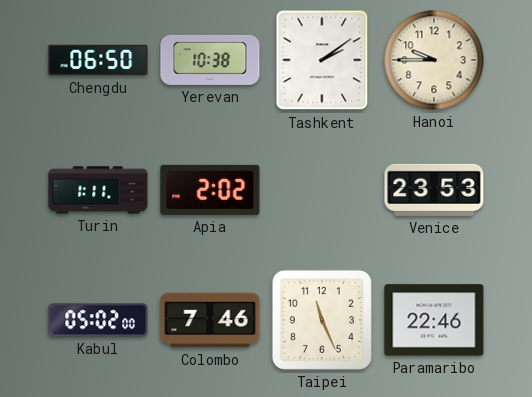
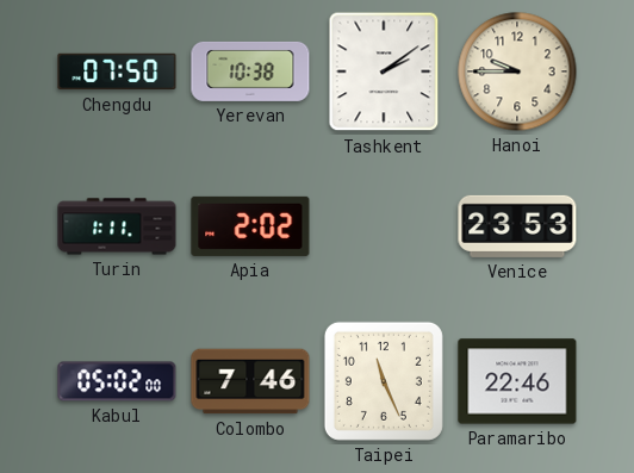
Chengdu: 06:50 -> 07:50 (117, 71)
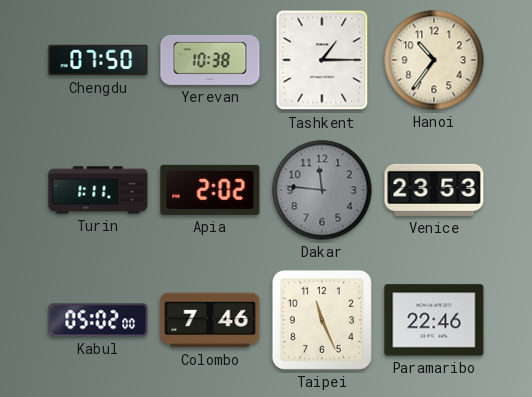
Tashkent: 2:09 -> 1:15 (322, 60)
Hanoi: 9:45 -> 10:36 (434, 60)
Dakar: none -> 11:46 (322, 190)
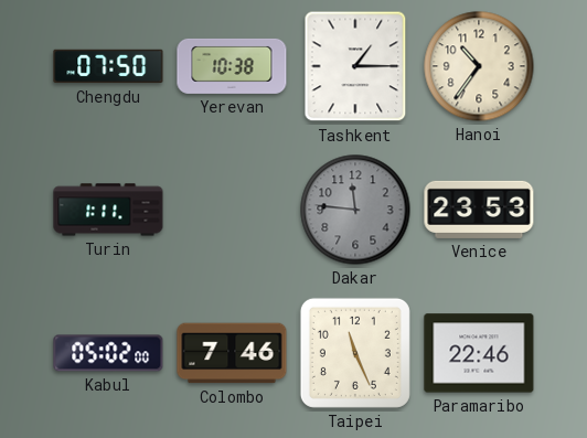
Apia: 2:02 -> none (210, 190)
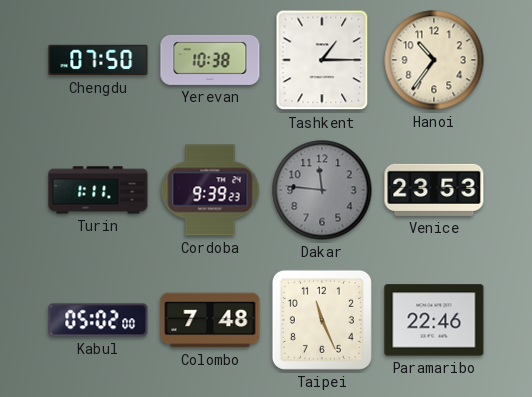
Cordoba: none -> 9:39 (210, 190)
Colombo: 7:46 -> 7:48 (210, 320)
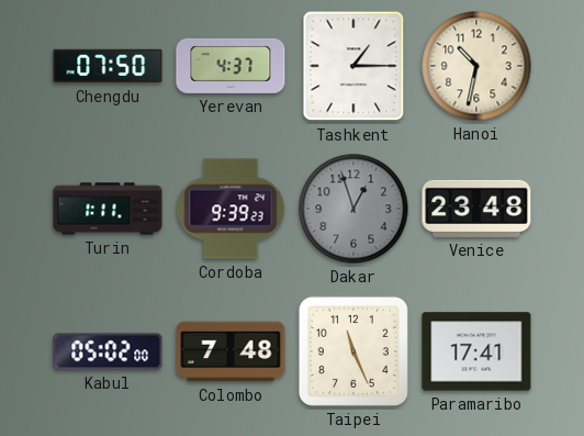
Yerevan: 10:38 -> 4:37 (231, 66)
Hanoi: 10:36 -> 10:32 (476, 66)
Dakar: 11:46 -> 12:57 (353, 209)
Venice: 23:53 -> 23:48 (476, 209)
Paramaribo: 22:46 -> 17:41 (476, 351)
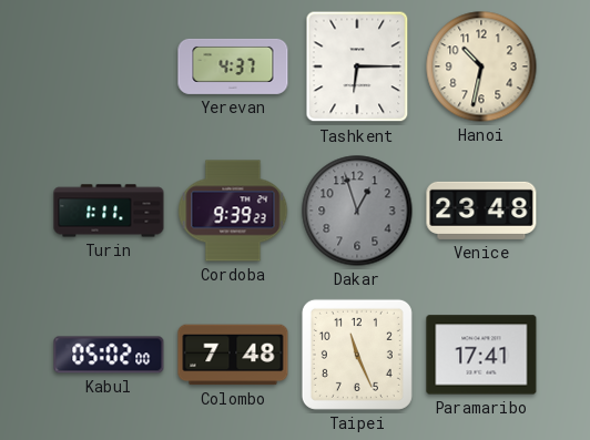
Chengdu: 07:50 -> none (108, 66)
Tashkent: 1:15 -> 6:15 (357, 66)
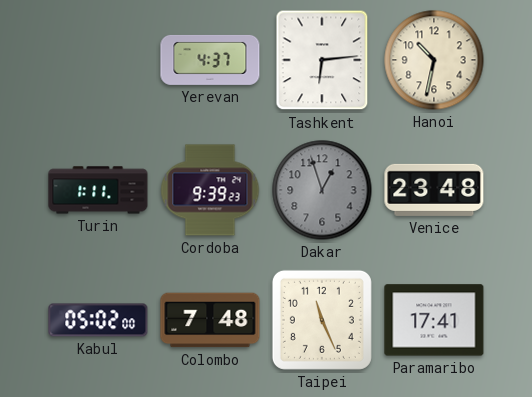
Tashkent: 6:15 -> 6:14 (322, 60)
